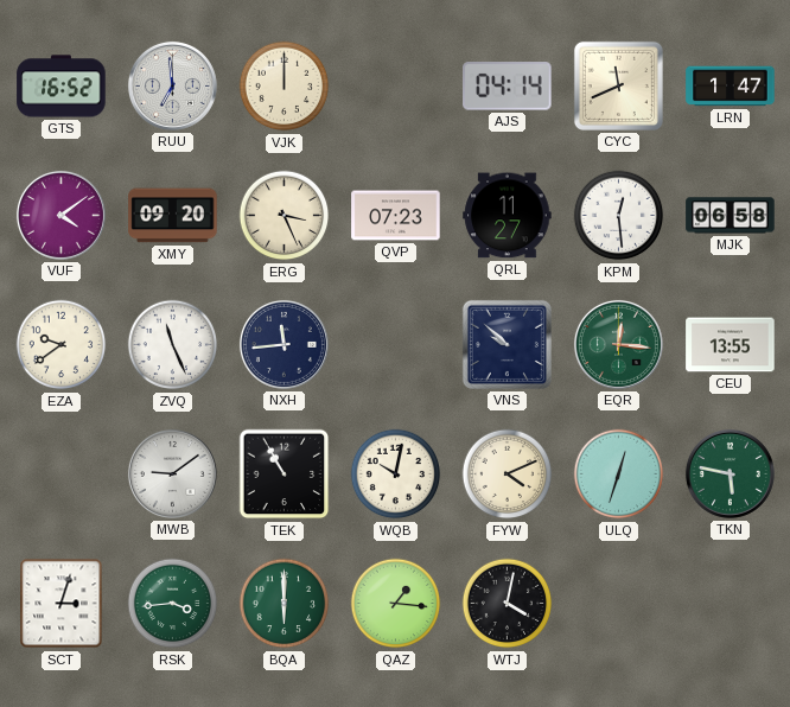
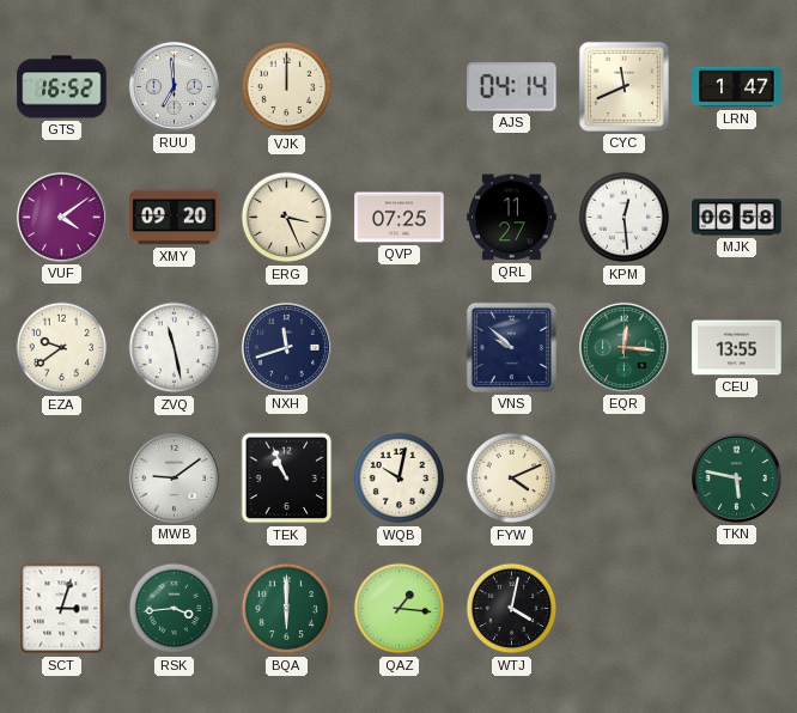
QVP: 07:23 -> 07:25 (400, 218)
ZVQ: 11:26 -> 11:28 (175, 348)
NXH: 11:44 -> 11:42 (286, 347)
TEK: 10:55 -> 10:56 (287, 479)
ULQ: 12:33 -> none (619, 474)
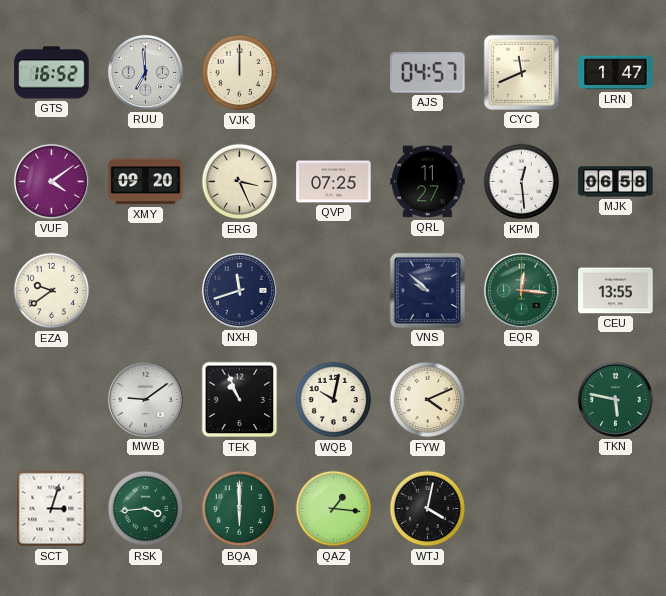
AJS: 04:14 -> 04:57 (428, 73)
ZVQ: 11:28 -> none (175, 348)
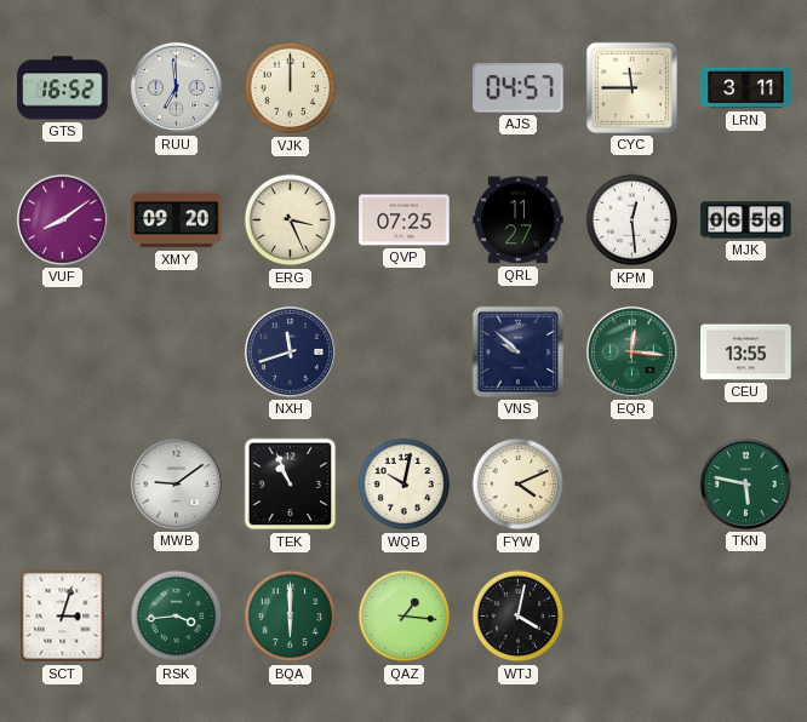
CYC: 11:41 -> 11:45 (631, 87)
LRN: 1:47 -> 3:11 (746, 88)
VUF: 4:09 -> 8:09 (62, 219)
EZA: 9:39 -> none (52, 291)
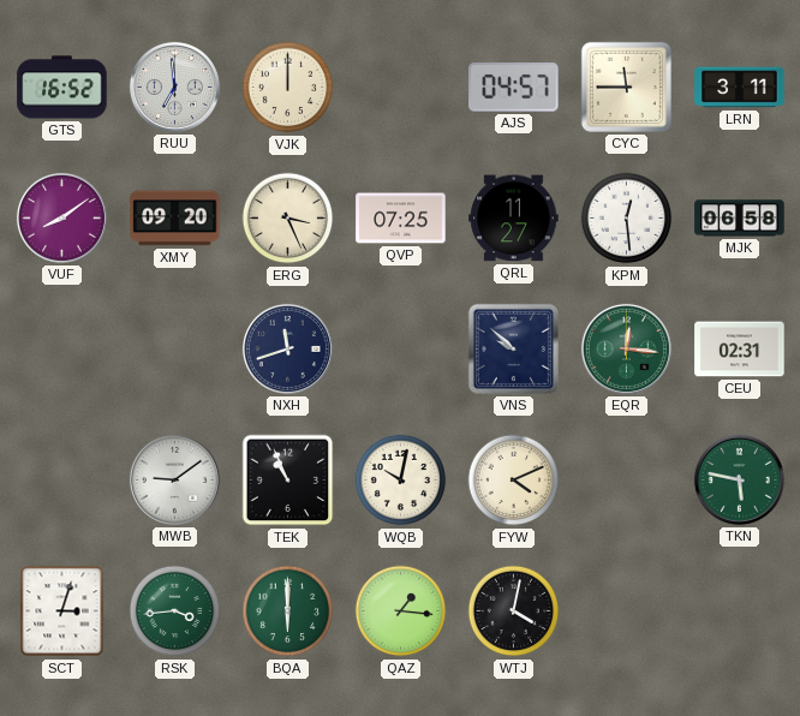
CEU: 13:55 -> 02:31 (740, 350)
